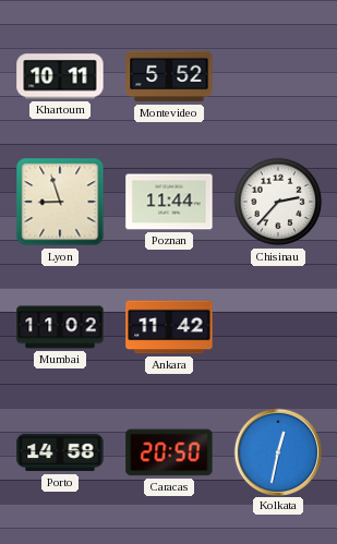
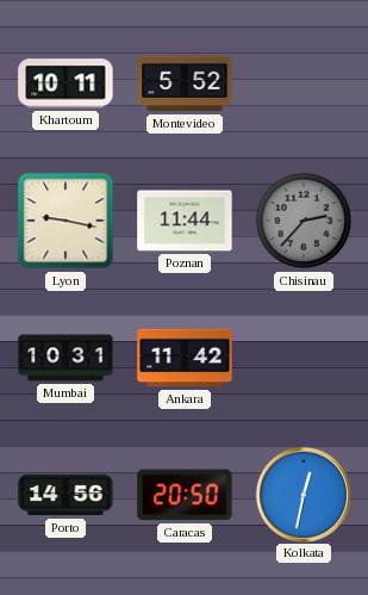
Lyon: 8:57 -> 9:17 (66, 221)
Chisinau dial: white -> grey (304, 221)
Mumbai: 11:02 -> 10:31 (66, 358)
Porto: 14:58 -> 14:56 (66, 495)
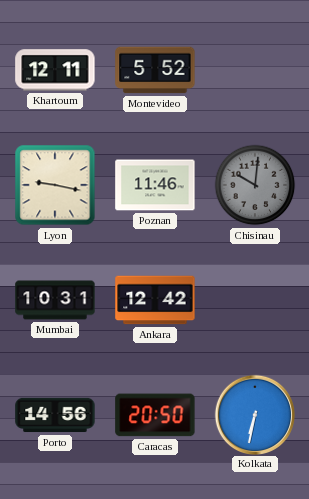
Khartoum: 10:11 -> 12:11 (55, 70)
Poznan: 11:44 -> 11:46 (155, 185)
Chisinau: 2:37 -> 10:01 (255, 185)
Ankara: 11:42 -> 12:42 (155, 300)
Kolkata: 12:32 -> 6:32 (254, 414)
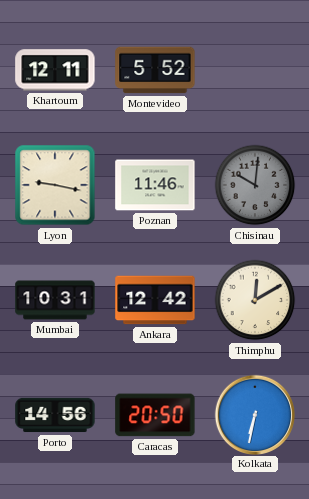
Thimphu: none -> 12:10 (255, 300)
